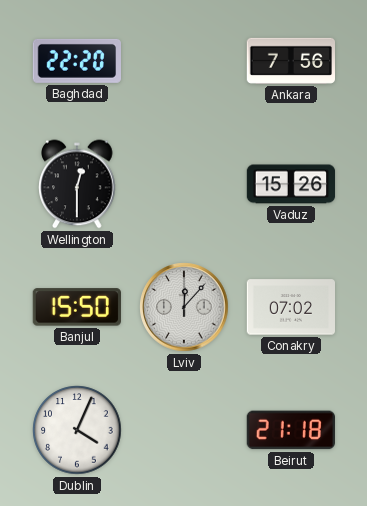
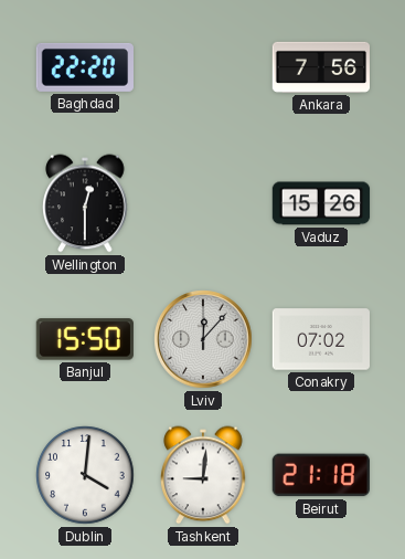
Dublin: 4:04 -> 4:01 (85, 475)
Tashkent: none -> 9:01 (203, 475)
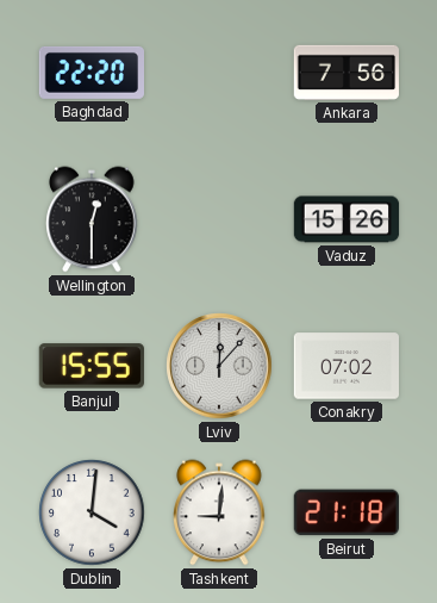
Banjul: 15:50 -> 15:55 (92, 366)
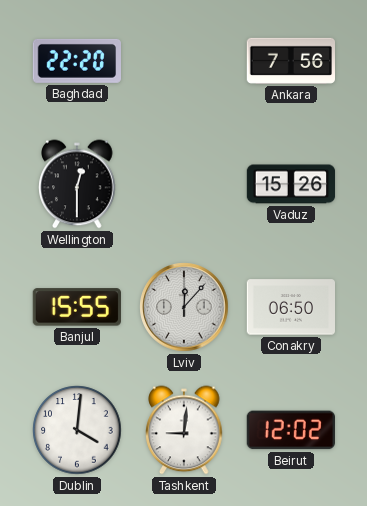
Conakry: 07:02 -> 06:50 (291, 307)
Beirut: 21:18 -> 12:02 (291, 430)
